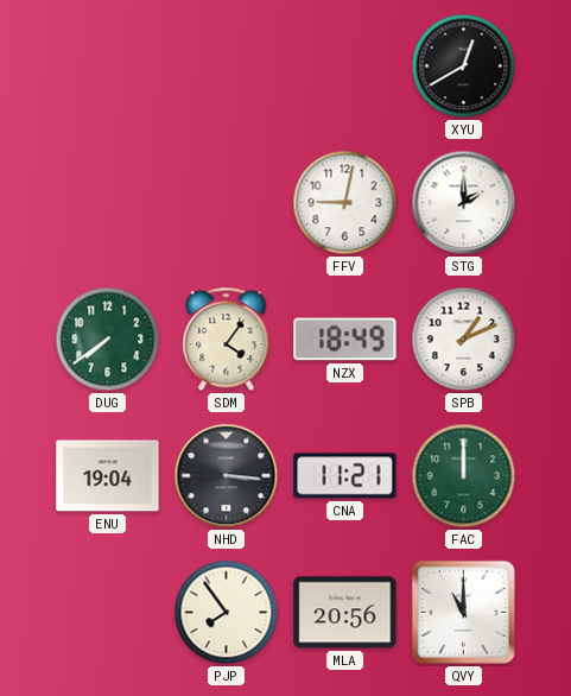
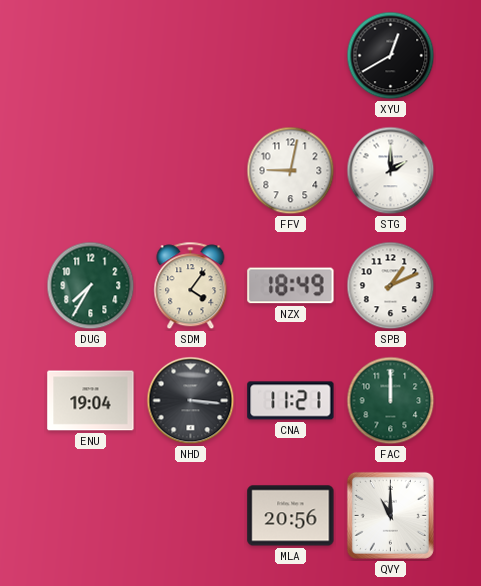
DUG: 7:39 -> 7:35 (91, 286)
PJP: 7:54 -> none (227, 613)
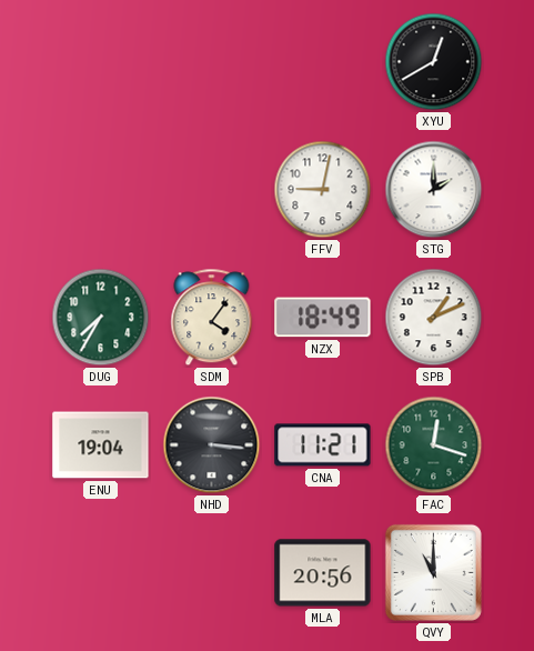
FAC: 12:00 -> 12:18 (434, 445)
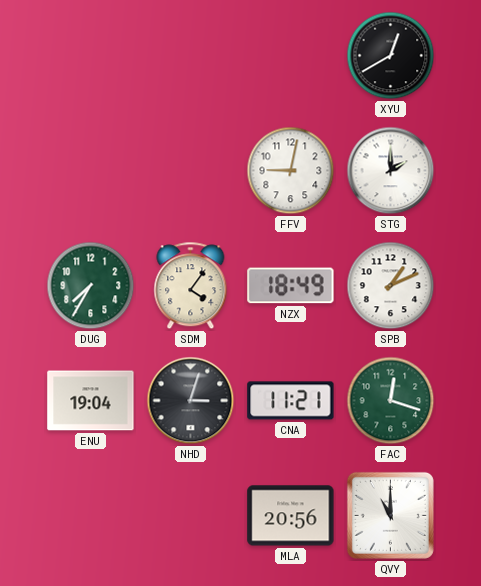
NHD: 3:16 -> 3:03 (191, 401)
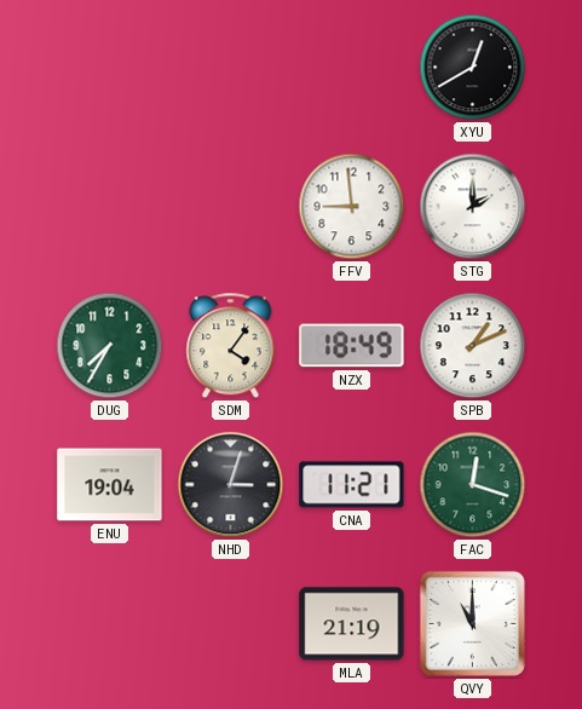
FFV: 9:02 -> 8:59 (352, 207)
MLA: 20:56 -> 21:19 (352, 624)
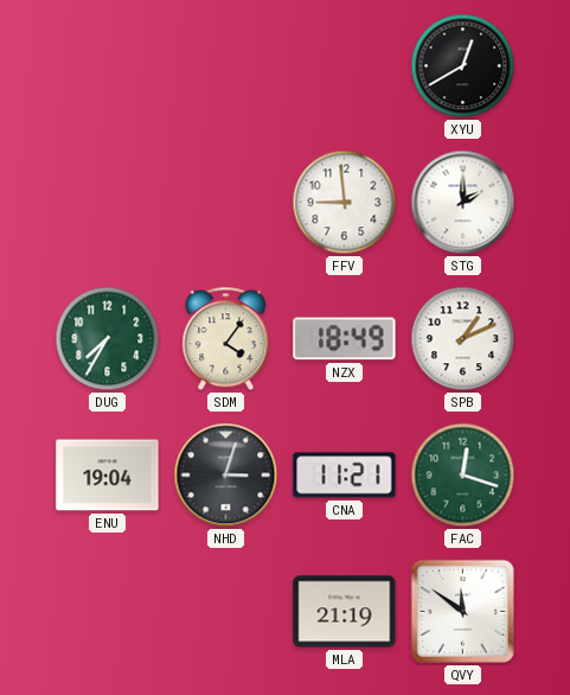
QVY: 11:00 -> 11:51 (462, 611)
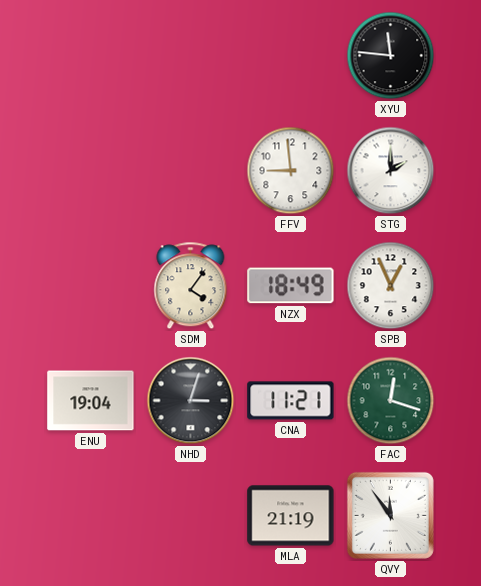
XYU: 12:40 -> 11:46 (391, 56)
DUG: 7:35 -> none (108, 339)
SPB: 1:11 -> 12:56 (391, 286)
QVY: 11:51 -> 11:54 (390, 515)
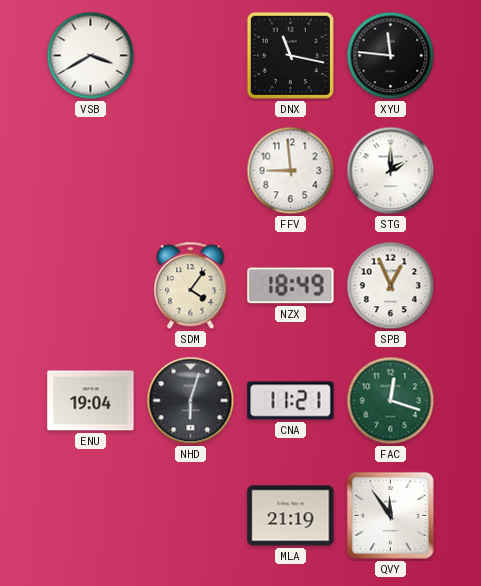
VSB: none -> 3:40 (91, 56)
DNX: none -> 11:17 (290, 55)
NHD: 3:03 -> 6:03 (191, 401)
